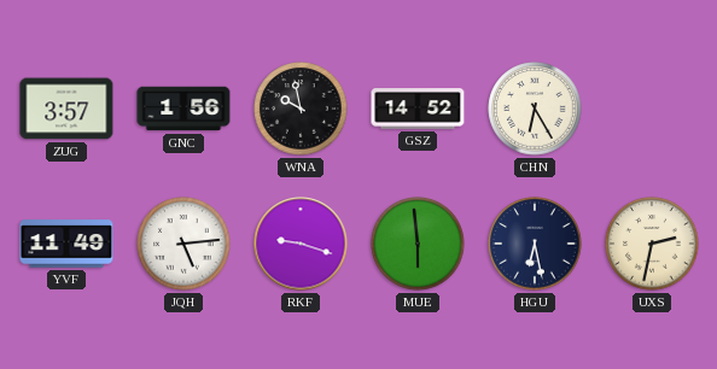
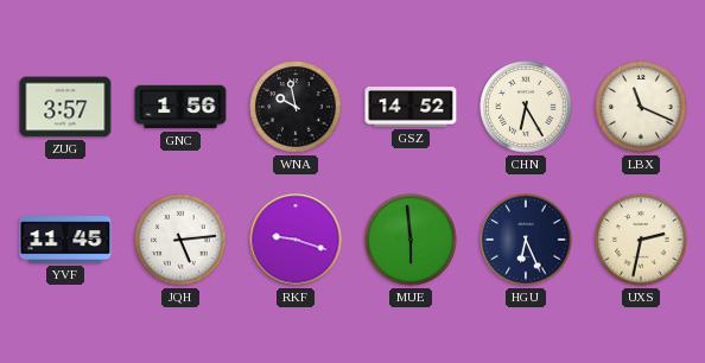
LBX: none -> 11:19 (641, 107)
YVF: 11:49 -> 11:45 (65, 240)
HGU: 6:28 -> 6:26 (526, 240)
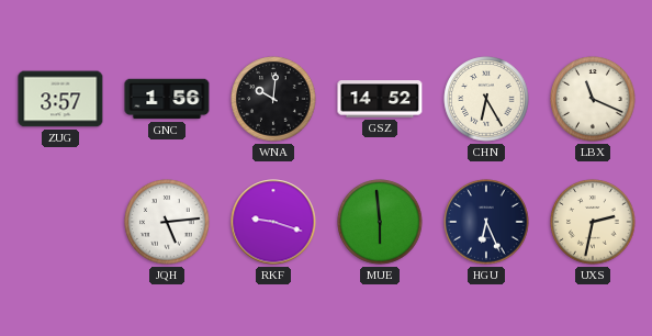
WNA: 9:58 -> 10:01 (273, 99)
YVF: 11:45 -> none (65, 240)
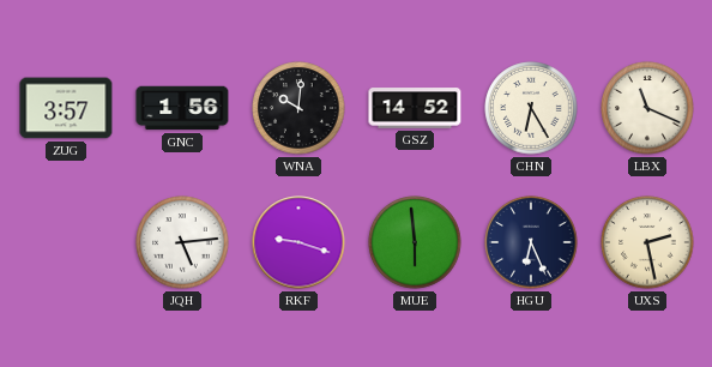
UXS: 2:32 -> 2:28 (647, 242)
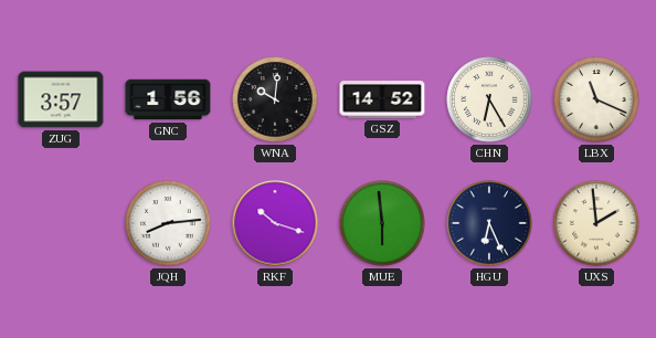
JQH: 5:14 -> 8:14 (168, 223)
RKF: 9:18 -> 10:18 (275, 223)
UXS: 2:28 -> 1:59 (596, 223)
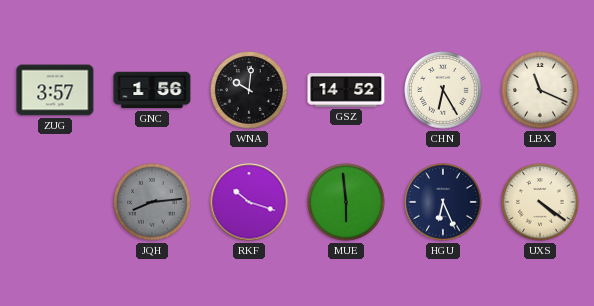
JQH dial: white -> grey (152, 202)
UXS: 1:59 -> 4:21 (540, 202)
